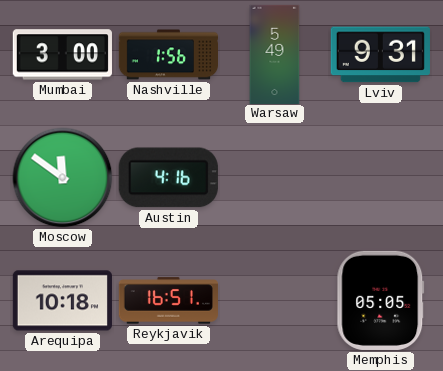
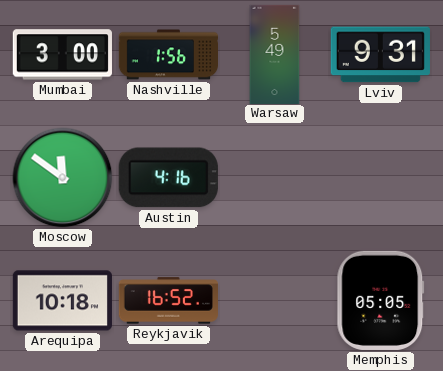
Reykjavik: 16:51 -> 16:52 (168, 301)
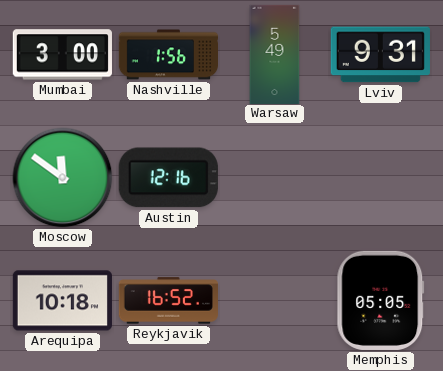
Austin: 4:16 -> 12:16 (168, 178)
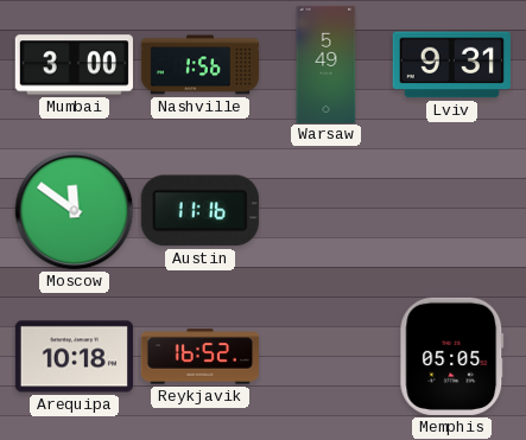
Austin: 12:16 -> 11:16 (199, 211)
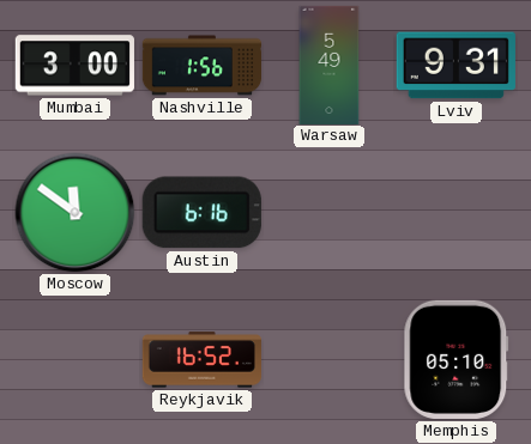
Austin: 11:16 -> 6:16 (201, 213)
Arequipa: 10:18 -> none (74, 357)
Memphis: 05:05 -> 05:10 (457, 359)
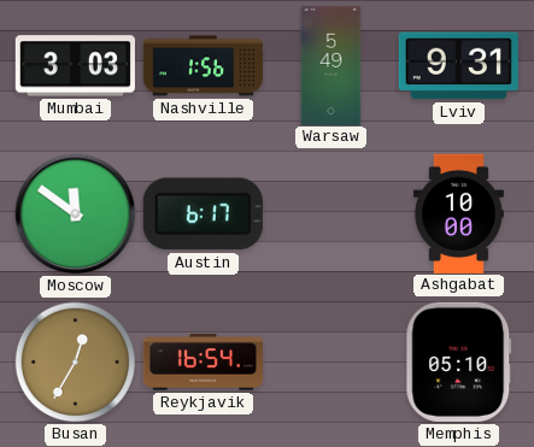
Mumbai: 3:00 -> 3:03 (75, 66)
Austin: 6:16 -> 6:17 (203, 214)
Ashgabat: none -> 10:00 (458, 213)
Busan: none -> 12:35 (76, 363)
Reykjavik: 16:52 -> 16:54 (203, 363)
